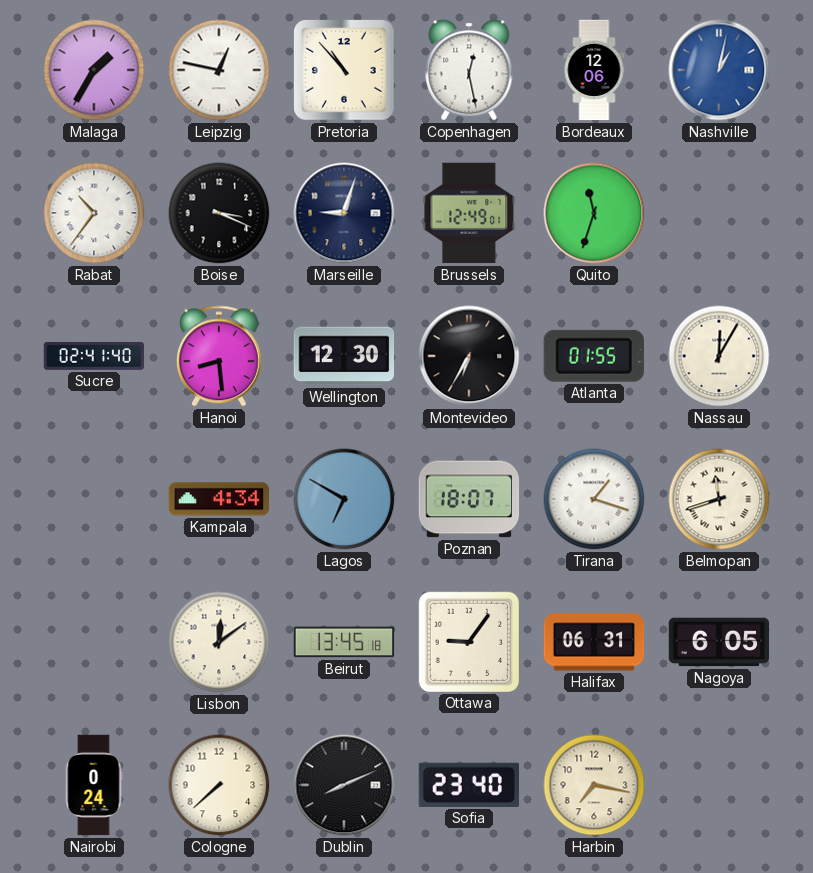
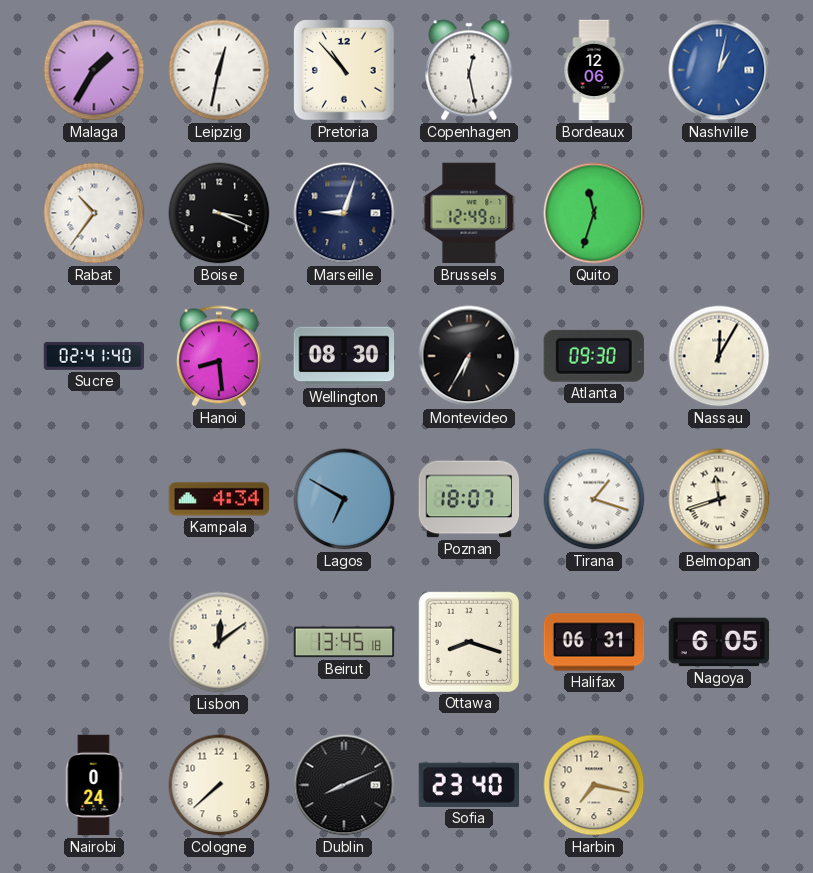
Leipzig: 12:47 -> 12:32 (219, 70)
Wellington: 12:30 -> 08:30 (344, 356)
Atlanta: 01:55 -> 09:30 (594, 356)
Ottawa: 9:06 -> 8:18 (468, 641)
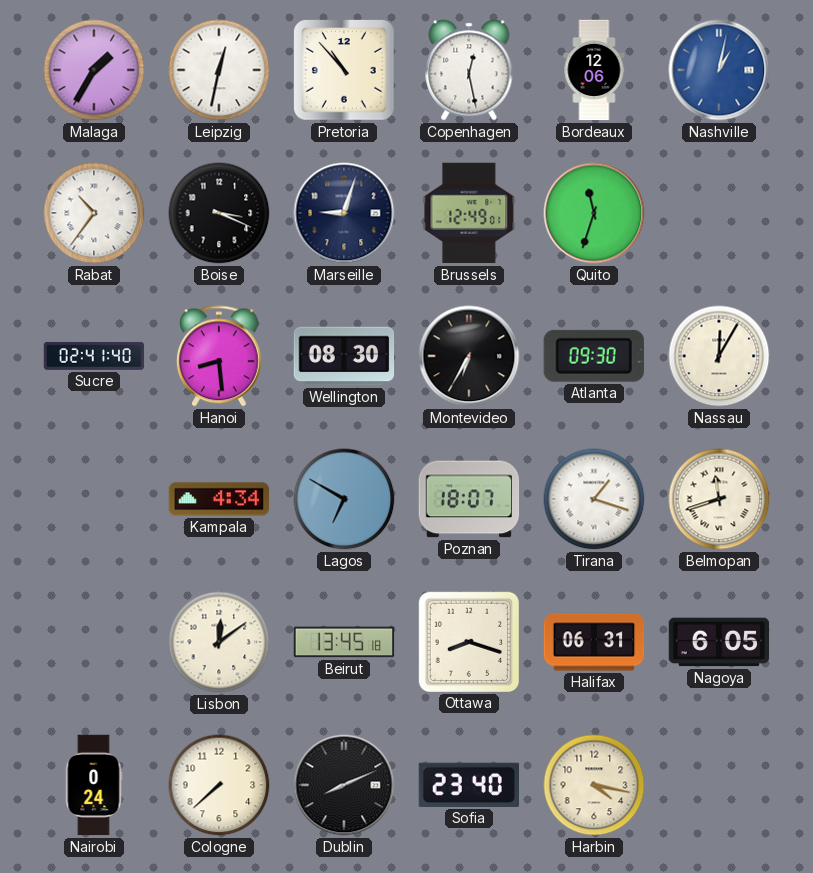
Harbin: 7:17 -> 4:17 (594, 785)
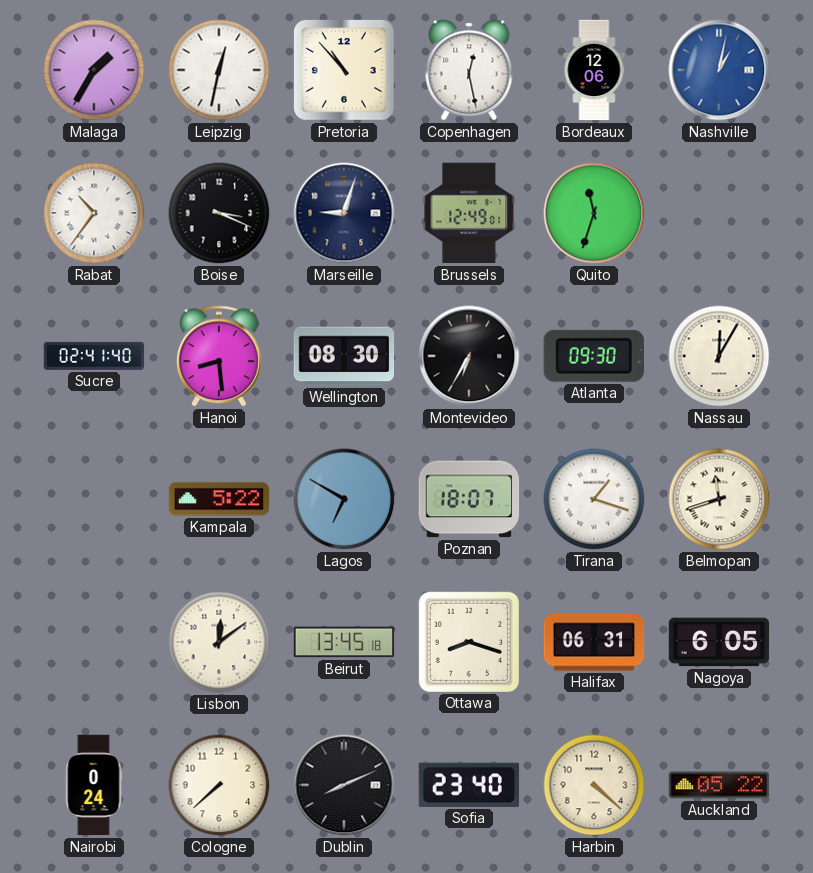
Kampala: 4:34 -> 5:22 (219, 499)
Harbin: 4:17 -> 4:22 (594, 785)
Auckland: none -> 05:22 (719, 785)
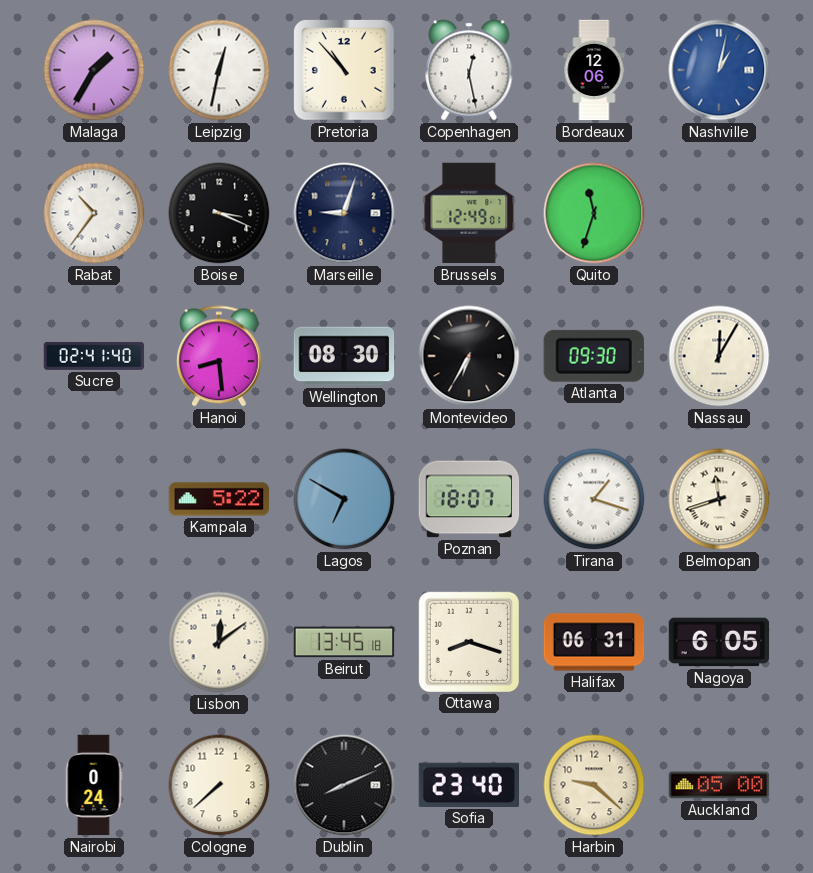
Harbin: 4:22 -> 9:22 (594, 785)
Auckland: 05:22 -> 05:00 (719, 785)
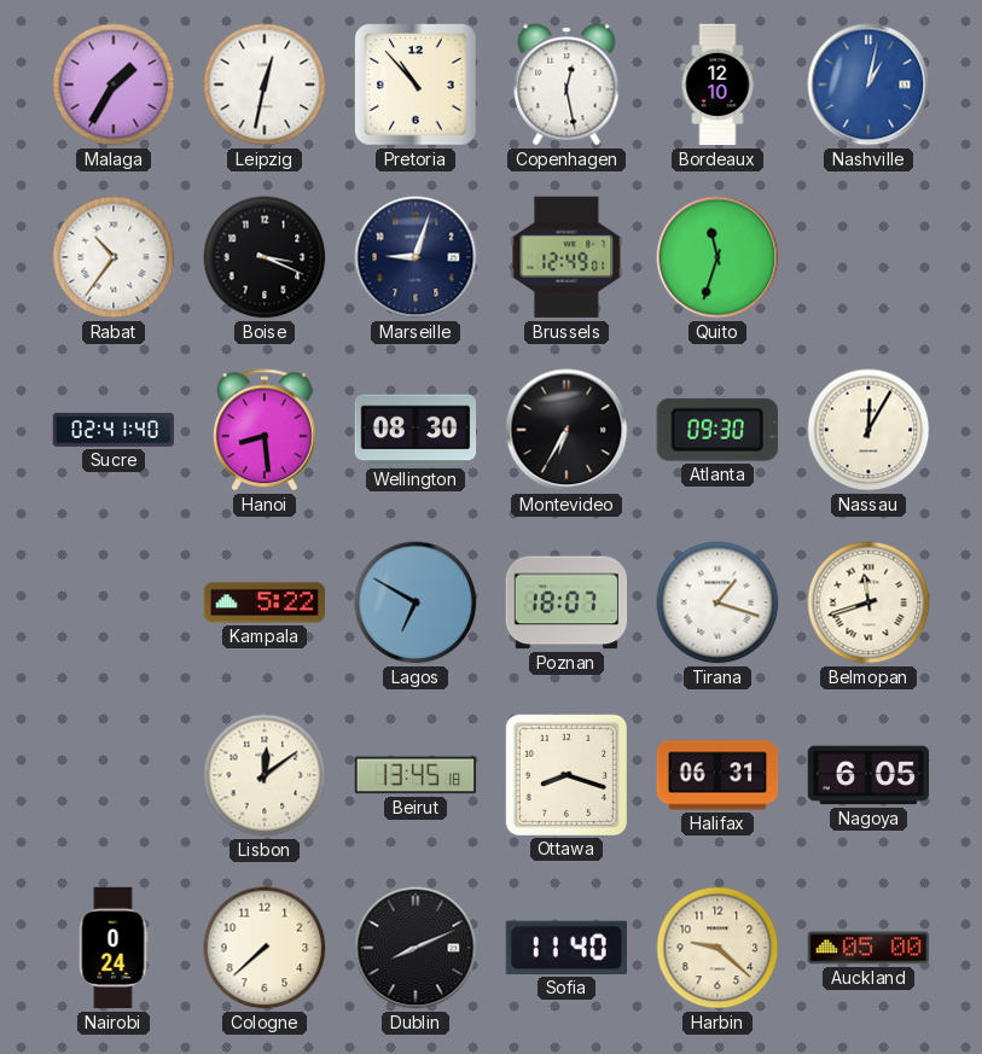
Bordeaux: 12:06 -> 12:10 (717, 85)
Sofia: 23:40 -> 11:40 (565, 948)
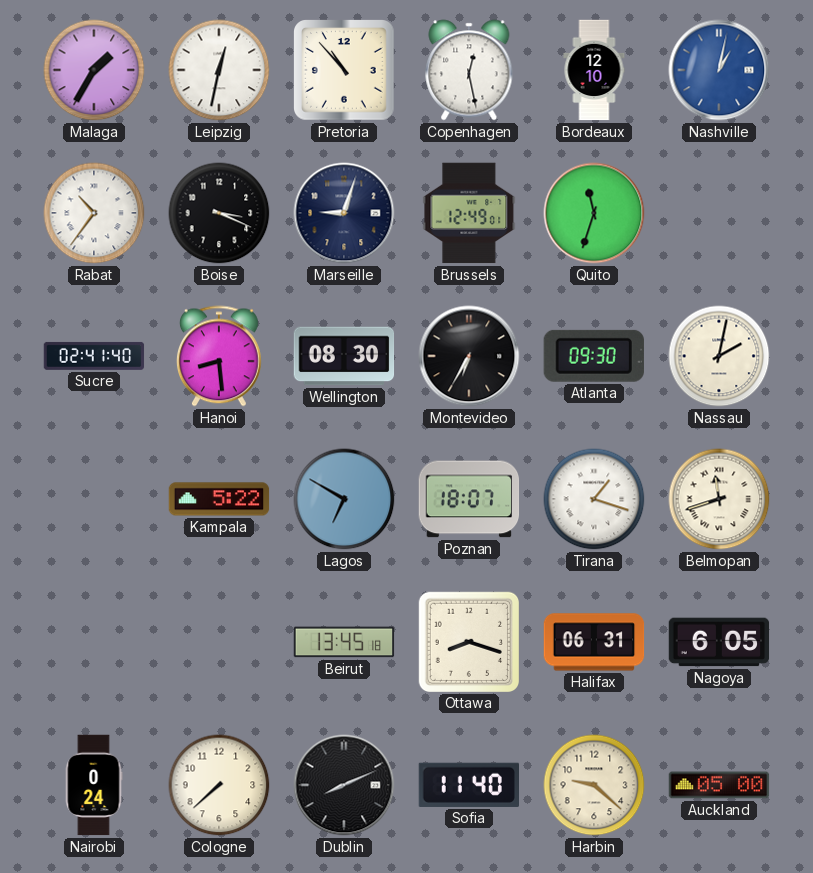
Nassau: 12:05 -> 2:02 (719, 356)
Lisbon: 12:09 -> none (265, 775)
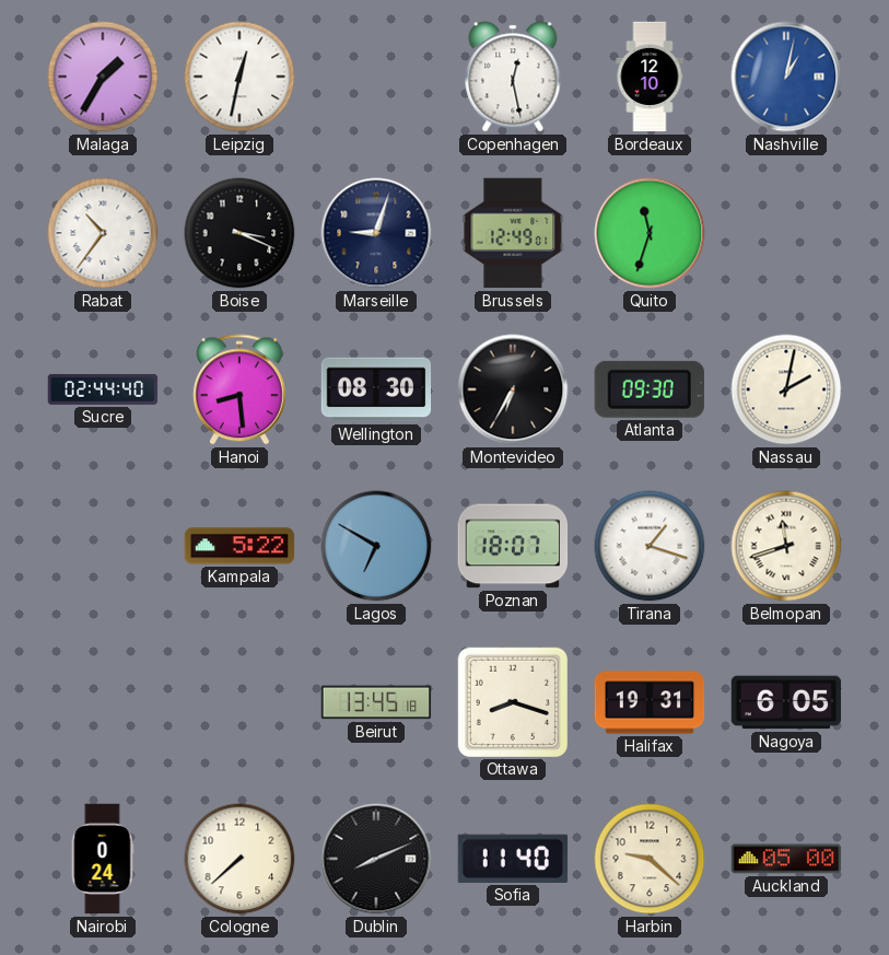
Pretoria: 10:53 -> none (345, 71)
Sucre: 02:41 -> 02:44 (103, 389)
Halifax: 06:31 -> 19:31 (650, 702)
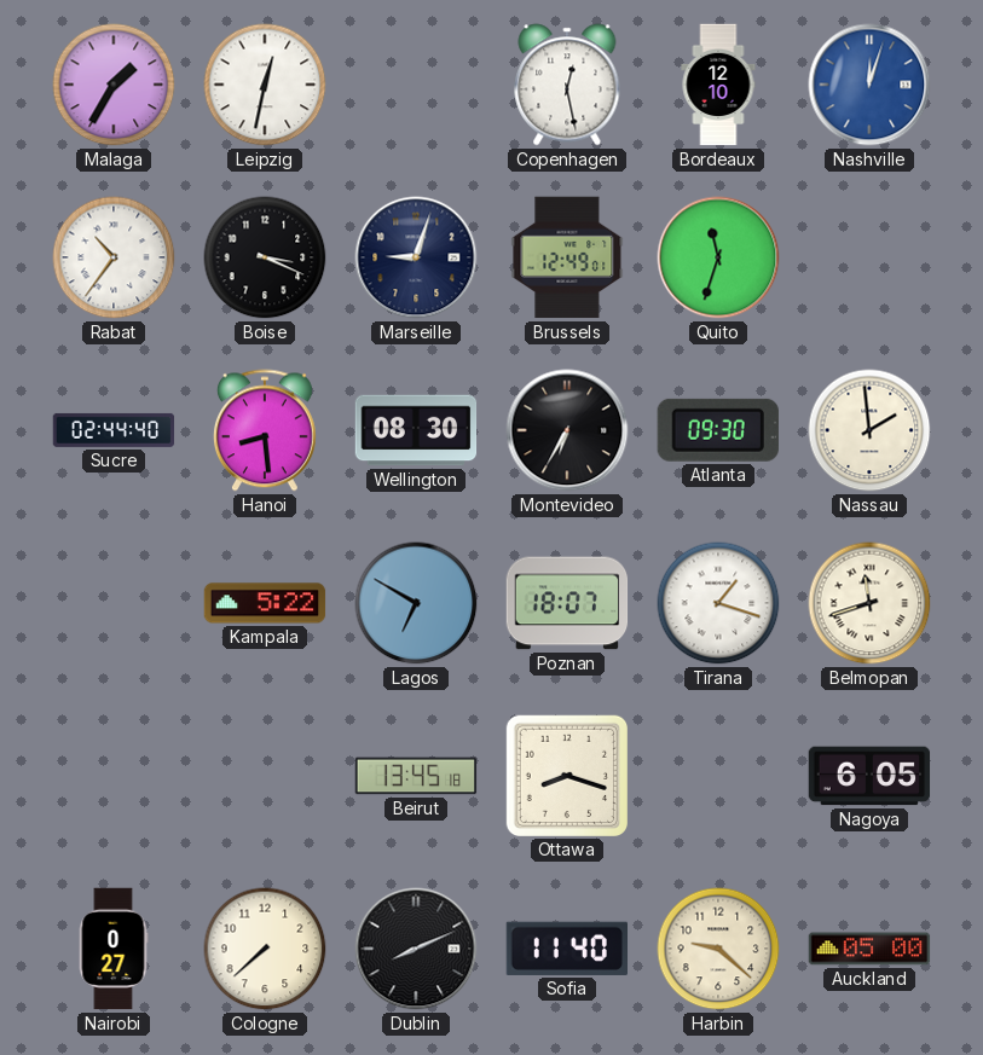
Nashville: 1:02 -> 12:03 (869, 85)
Nassau: 2:02 -> 1:59 (869, 430)
Halifax: 19:31 -> none (650, 702)
Nairobi: 0:24 -> 0:27 (114, 949)
